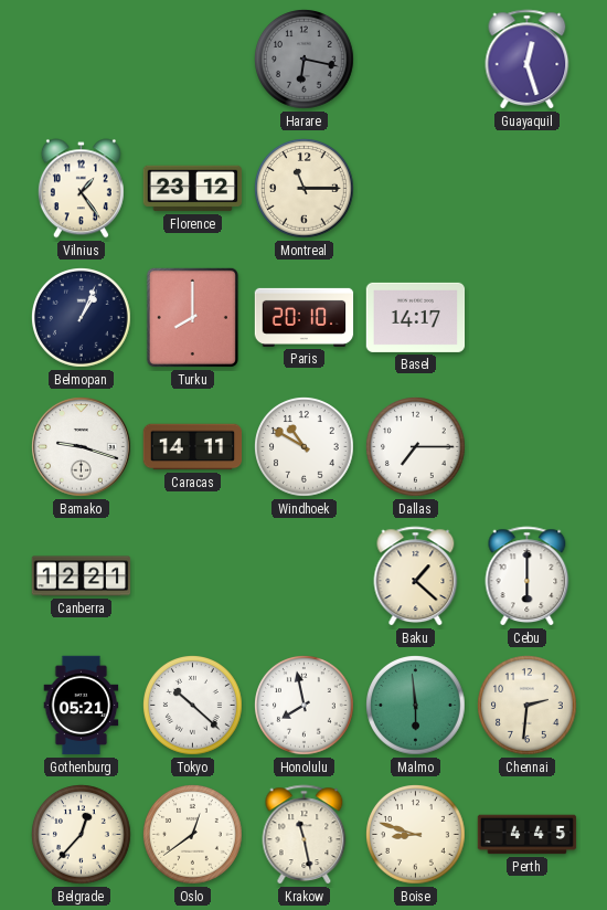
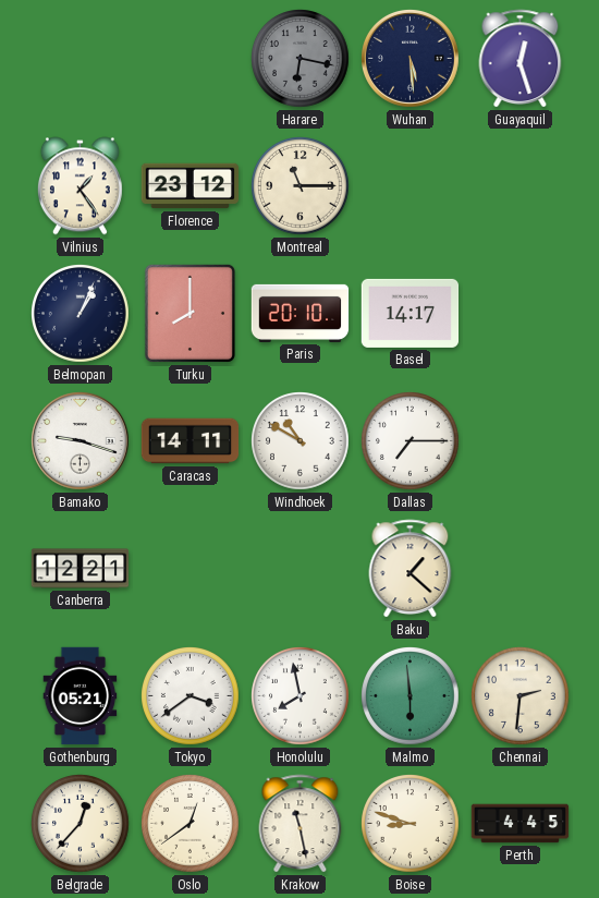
Wuhan: none -> 5:29 (411, 59)
Cebu: 6:00 -> none (528, 576)
Tokyo: 10:22 -> 3:39 (191, 696)
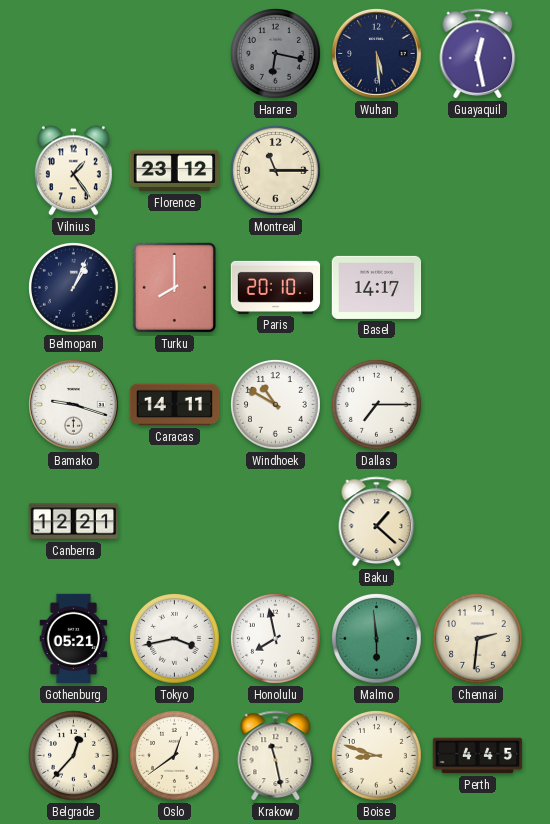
Guayaquil: 12:27 -> 12:28 (478, 54)
Tokyo: 3:39 -> 3:43 (175, 639)
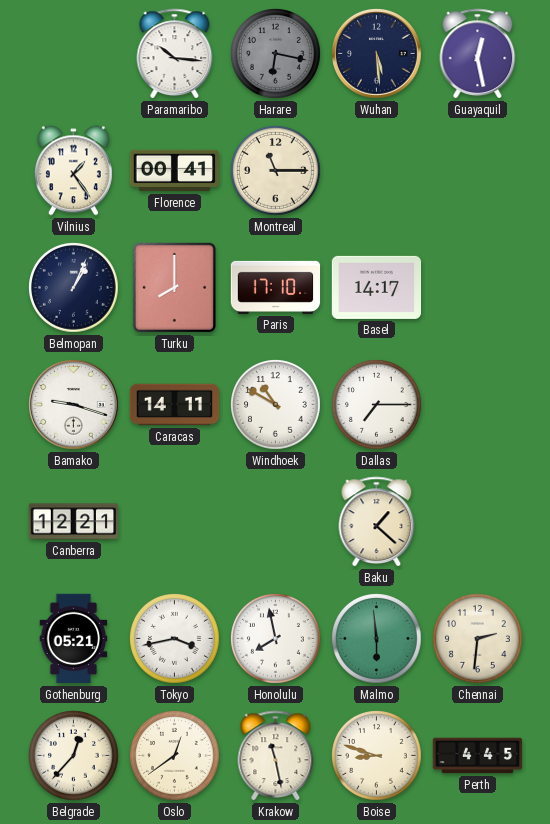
Paramaribo: none -> 10:16 (175, 54)
Florence: 23:12 -> 00:41 (175, 171)
Paris: 20:10 -> 17:10 (276, 287)
